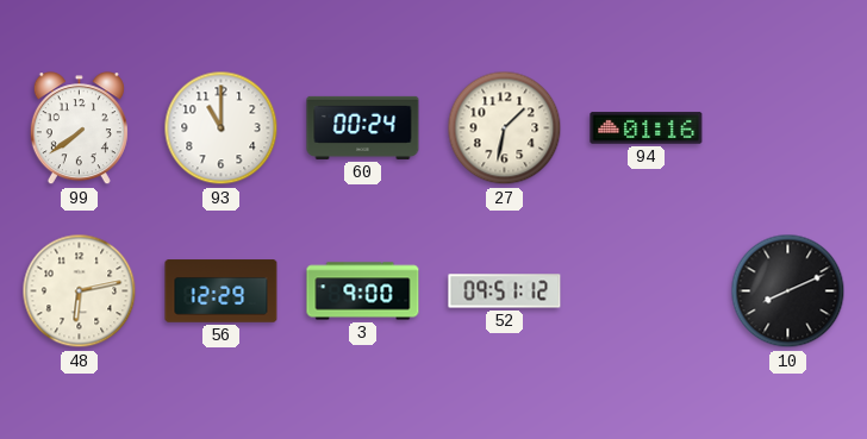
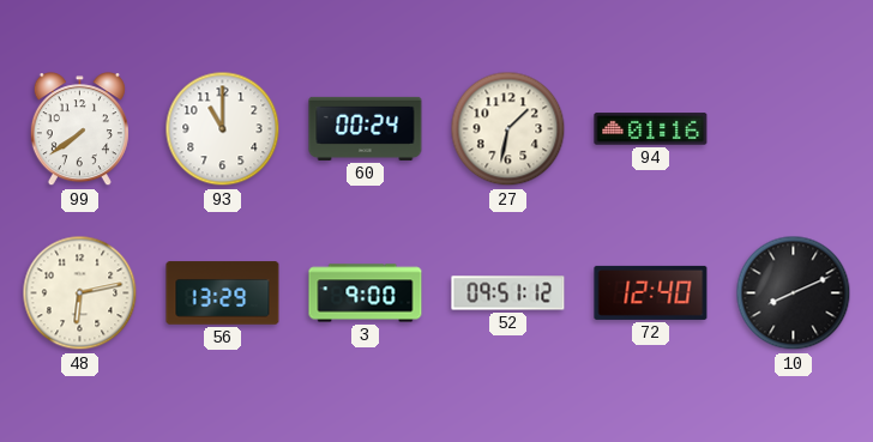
56: 12:29 -> 13:29 (223, 293)
72: none -> 12:40 (651, 292)
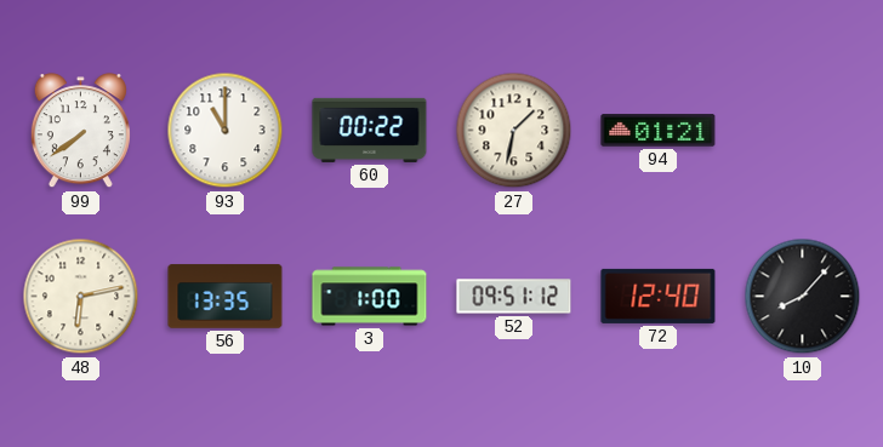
60: 00:24 -> 00:22 (370, 130)
94: 01:16 -> 01:21 (659, 131)
56: 13:29 -> 13:35 (226, 297)
3: 9:00 -> 1:00 (370, 297)
10: 8:11 -> 8:07 (803, 297)
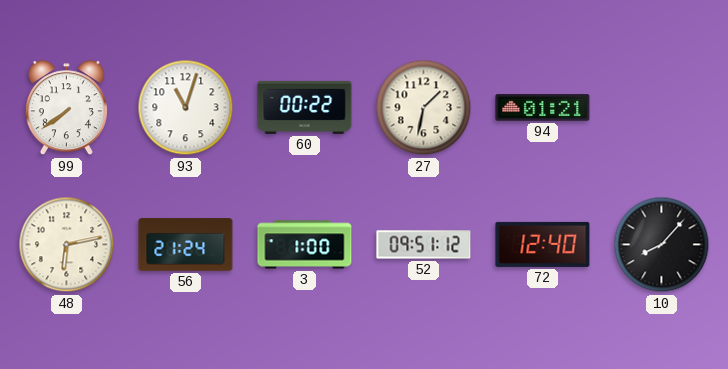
93: 11:00 -> 11:03 (186, 108)
56: 13:35 -> 21:24 (186, 245)
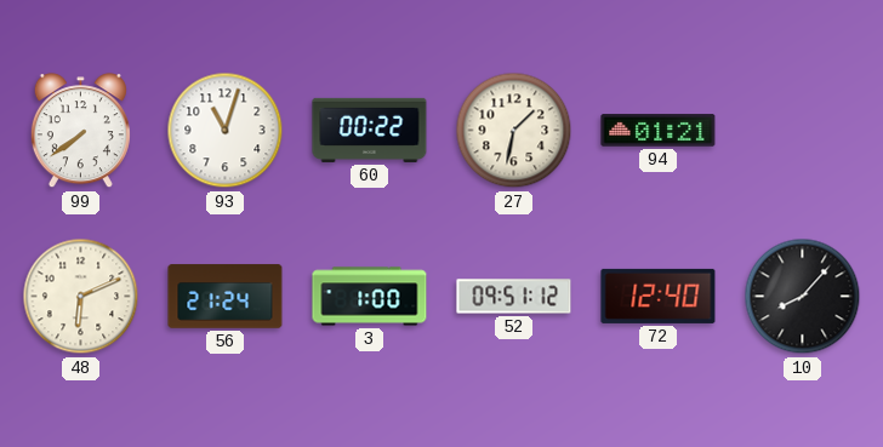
48: 6:13 -> 6:11 (81, 297)
